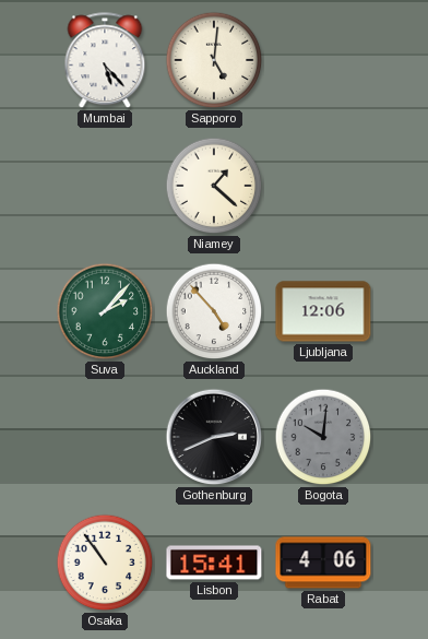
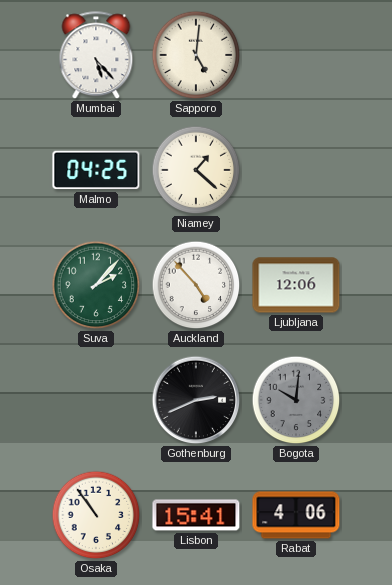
Malmo: none -> 04:25 (96, 170)
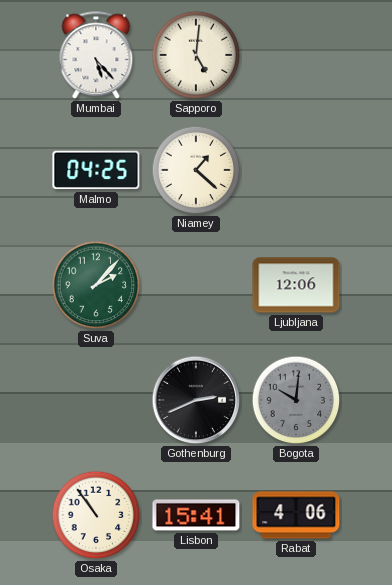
Auckland: 4:53 -> none (196, 285)
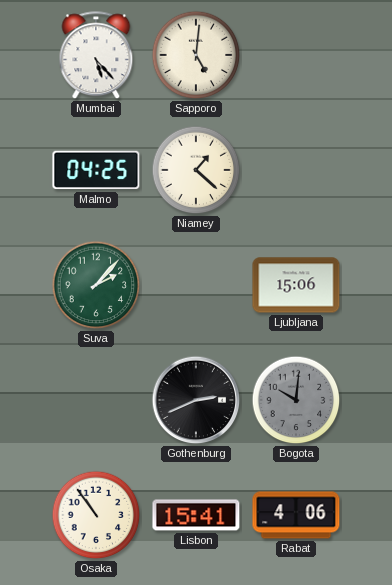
Ljubljana: 12:06 -> 15:06 (296, 285)
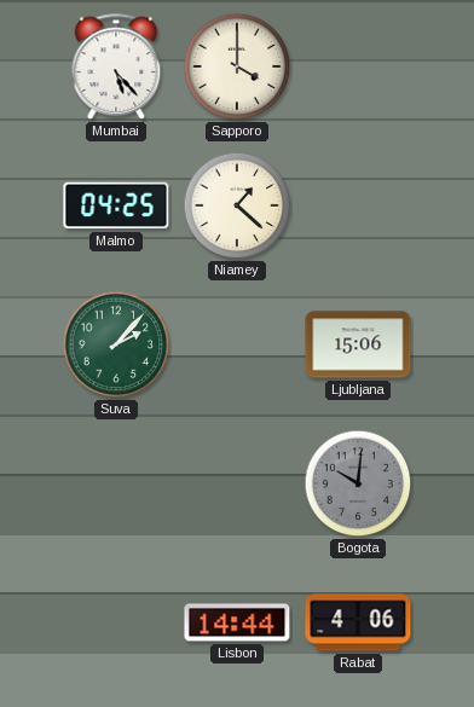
Sapporo: 5:01 -> 4:00 (237, 66)
Gothenburg: 2:41 -> none (196, 400)
Osaka: 10:54 -> none (96, 515)
Lisbon: 15:41 -> 14:44 (237, 622)
